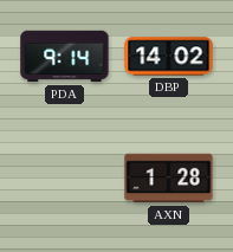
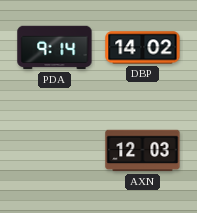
AXN: 1:28 -> 12:03 (143, 151)
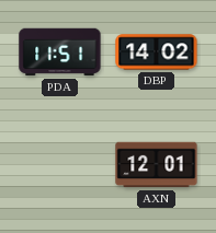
PDA: 9:14 -> 11:51 (60, 53)
AXN: 12:03 -> 12:01 (157, 165)
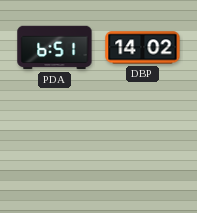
PDA: 11:51 -> 6:51 (55, 48)
AXN: 12:01 -> none (157, 165)
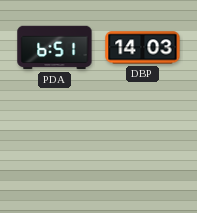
DBP: 14:02 -> 14:03 (143, 48)
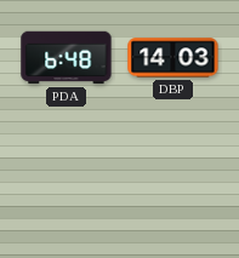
PDA: 6:51 -> 6:48 (67, 58)
